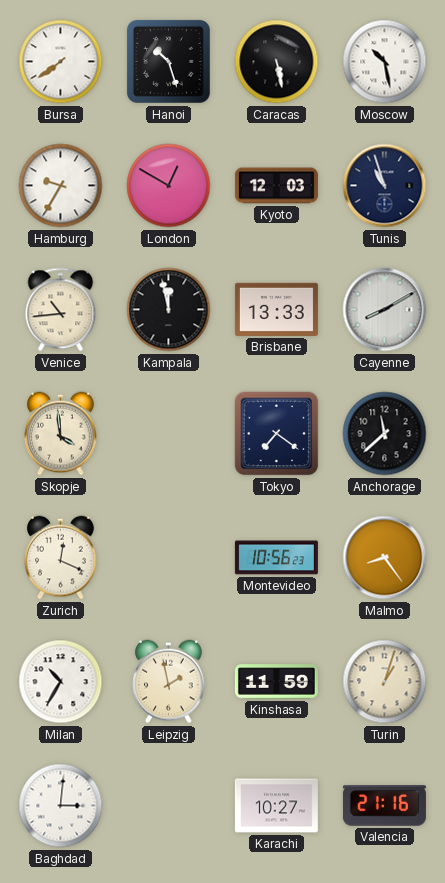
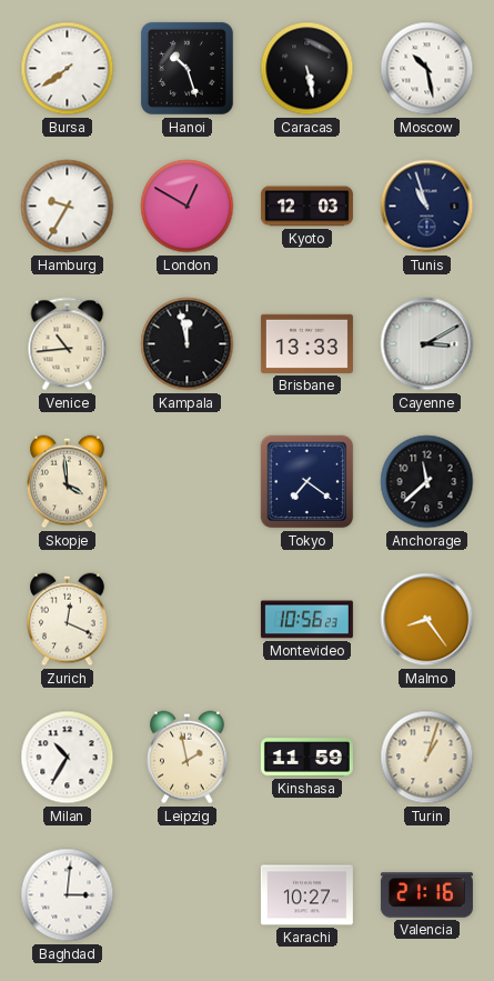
Cayenne: 8:10 -> 3:10 (427, 344)
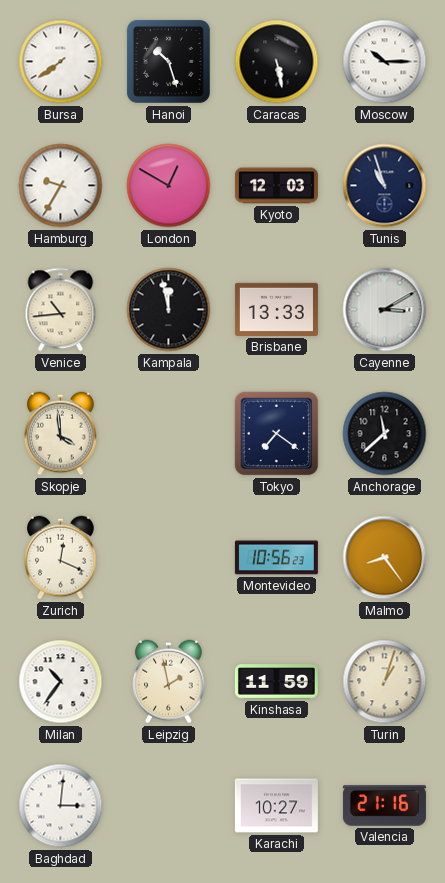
Moscow: 10:28 -> 10:15 (385, 62)
Milan: 10:35 -> 10:36 (61, 682)
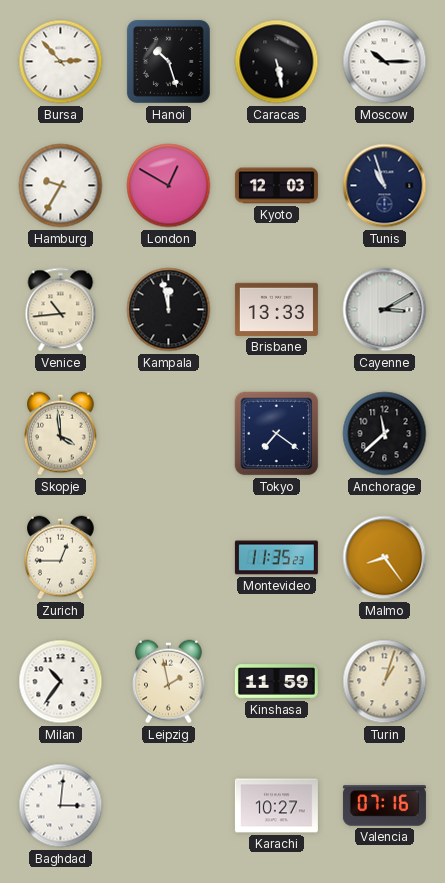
Bursa: 7:39 -> 2:53 (61, 62)
Zurich: 12:19 -> 12:45 (61, 558)
Montevideo: 10:56 -> 11:35 (276, 558)
Valencia: 21:16 -> 07:16 (384, 806)
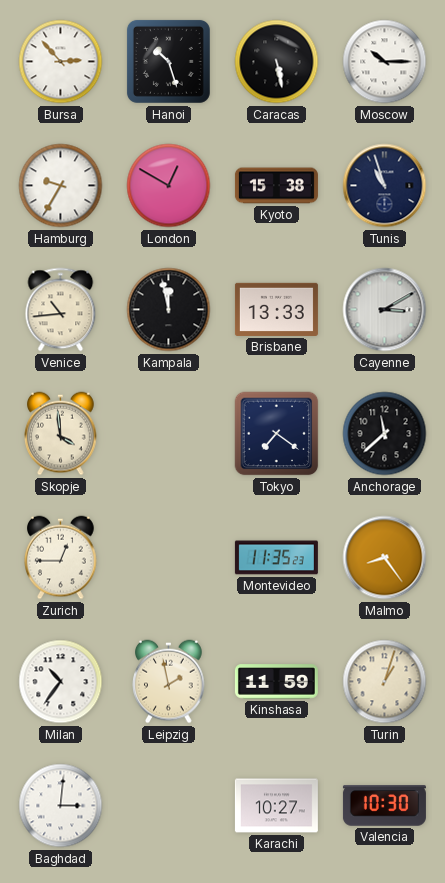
Kyoto: 12:03 -> 15:38 (276, 186)
Valencia: 07:16 -> 10:30 (384, 806)
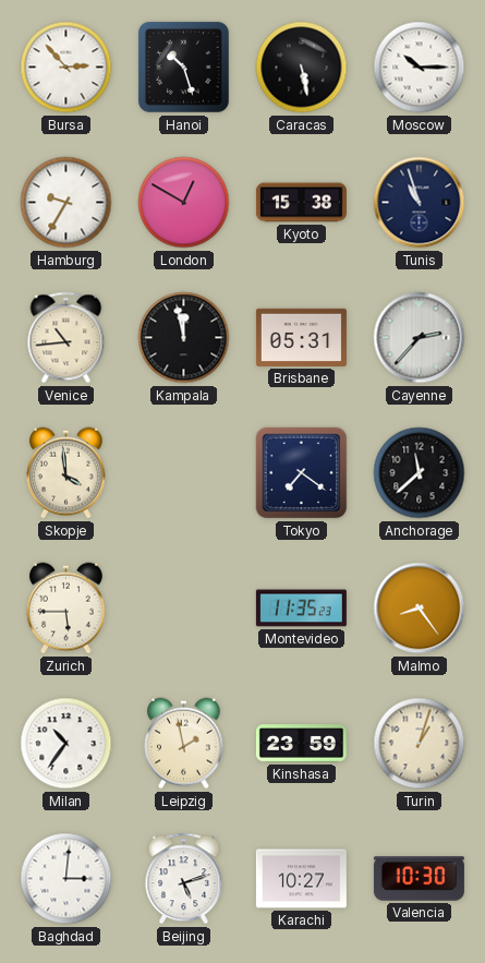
Brisbane: 13:33 -> 05:31 (301, 337)
Cayenne: 3:10 -> 2:37 (420, 338)
Zurich: 12:45 -> 5:45 (66, 609)
Kinshasa: 11:59 -> 23:59 (301, 744)
Beijing: none -> 5:12 (184, 879)
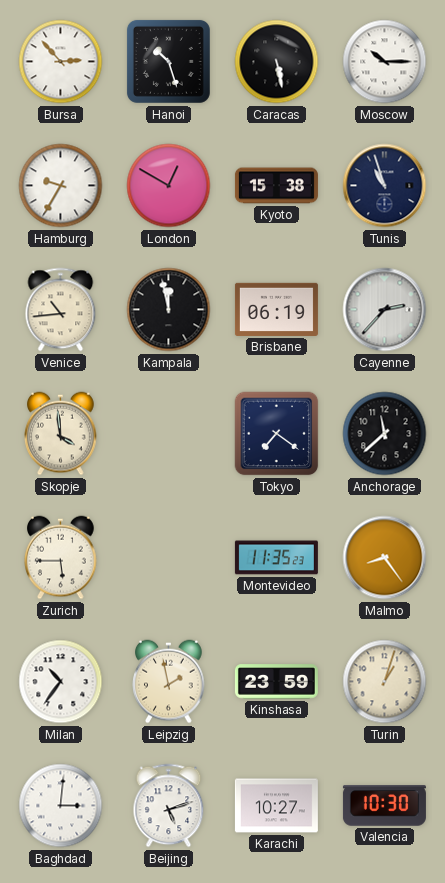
Brisbane: 05:31 -> 06:19 (276, 309)
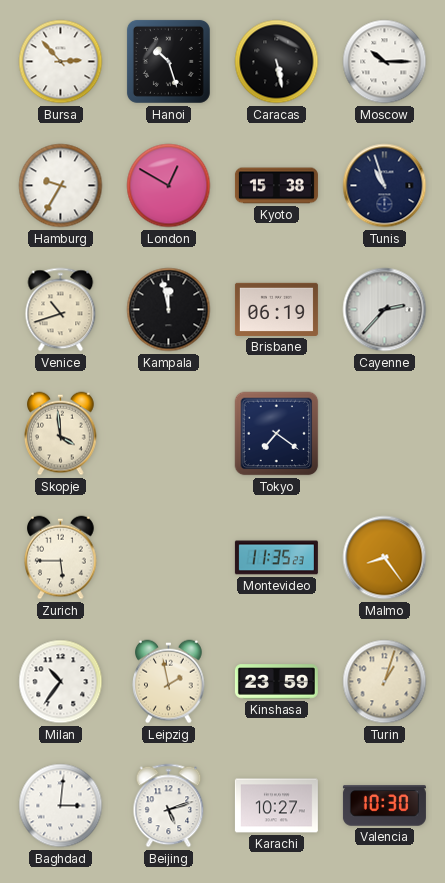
Venice: 10:44 -> 10:42 (61, 310)
Anchorage: 11:38 -> none (385, 434)
